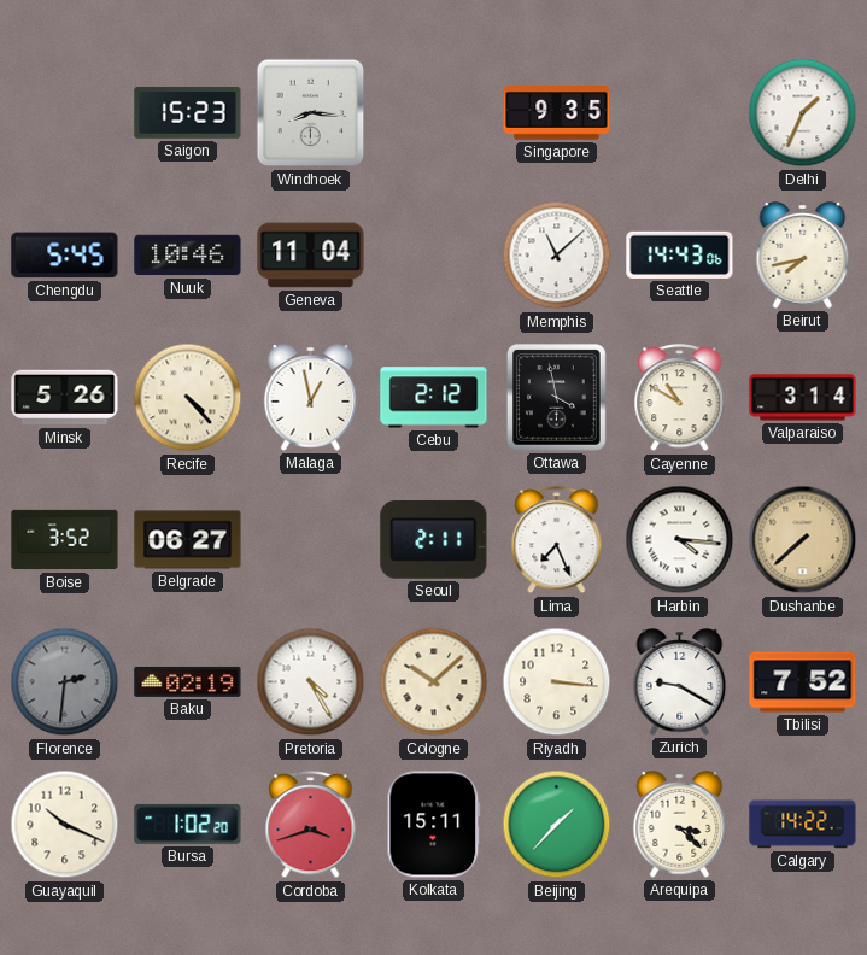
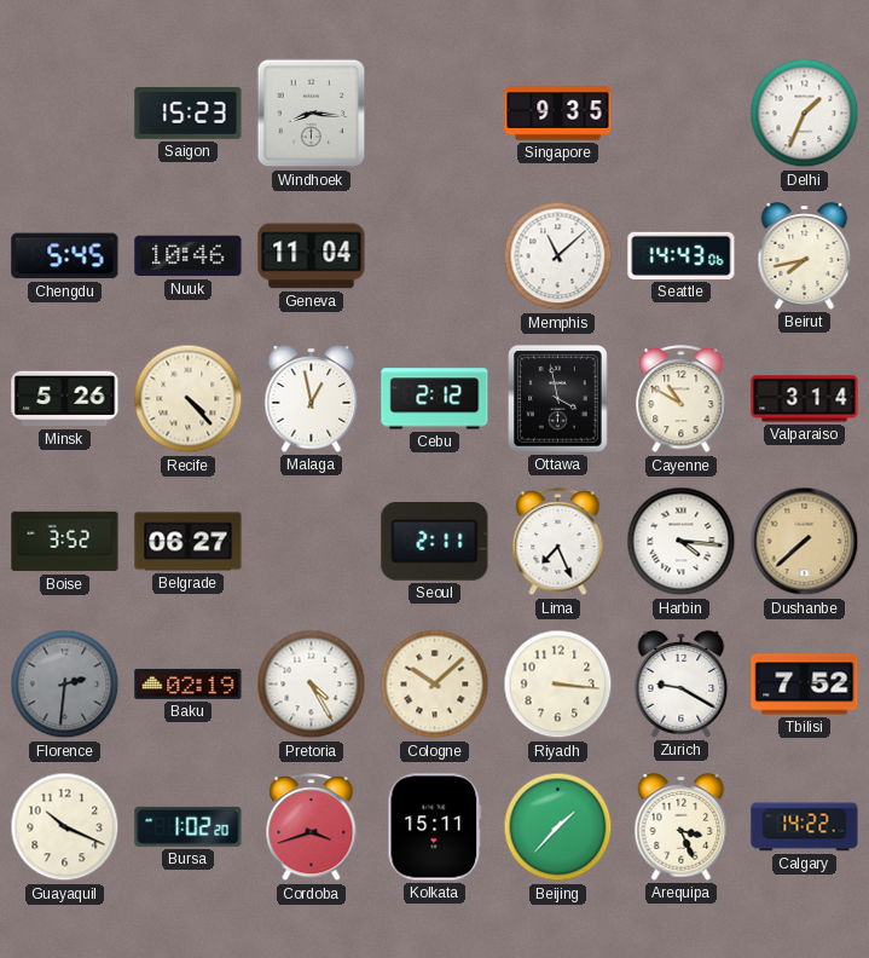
Arequipa: 3:22 -> 3:26 (682, 827)
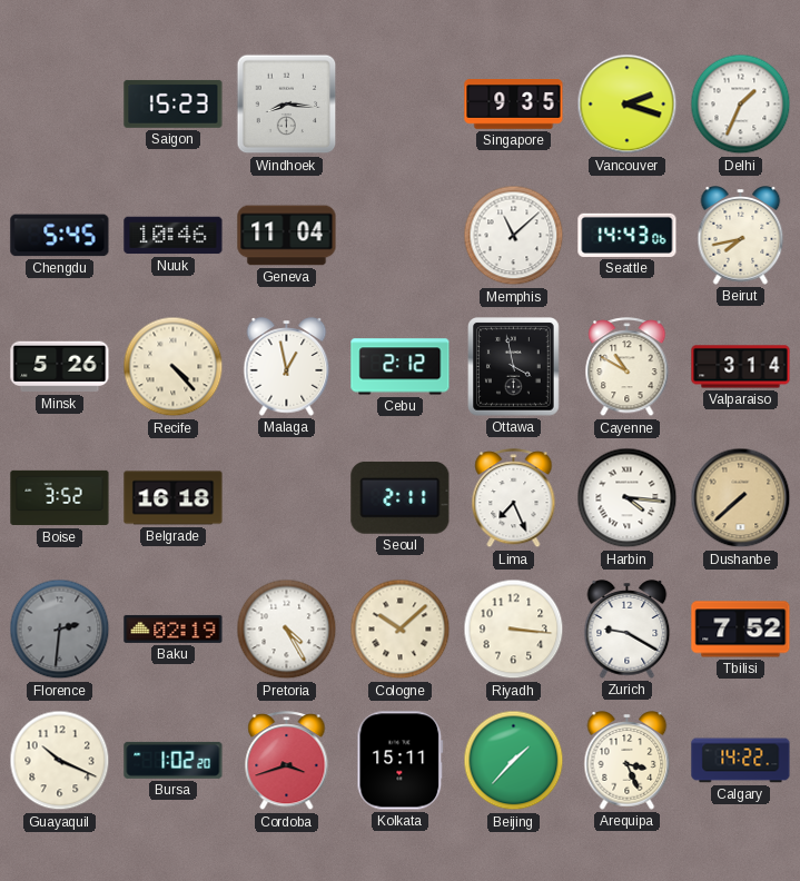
Vancouver: none -> 2:18 (628, 105)
Belgrade: 06:27 -> 16:18 (174, 498)
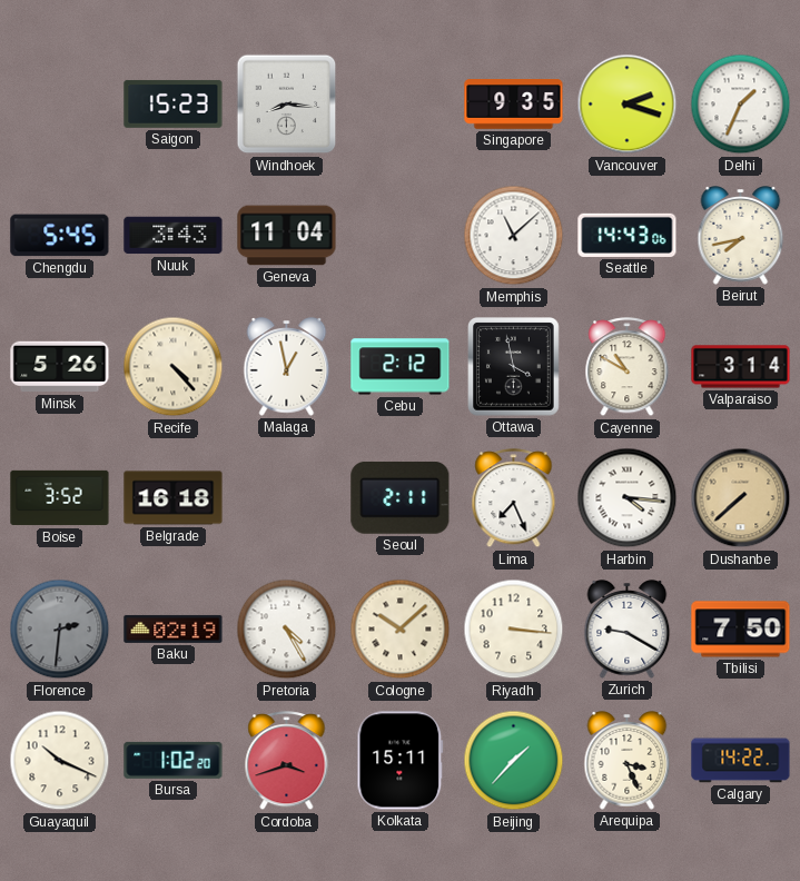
Nuuk: 10:46 -> 3:43 (174, 236)
Tbilisi: 7:52 -> 7:50 (741, 630)
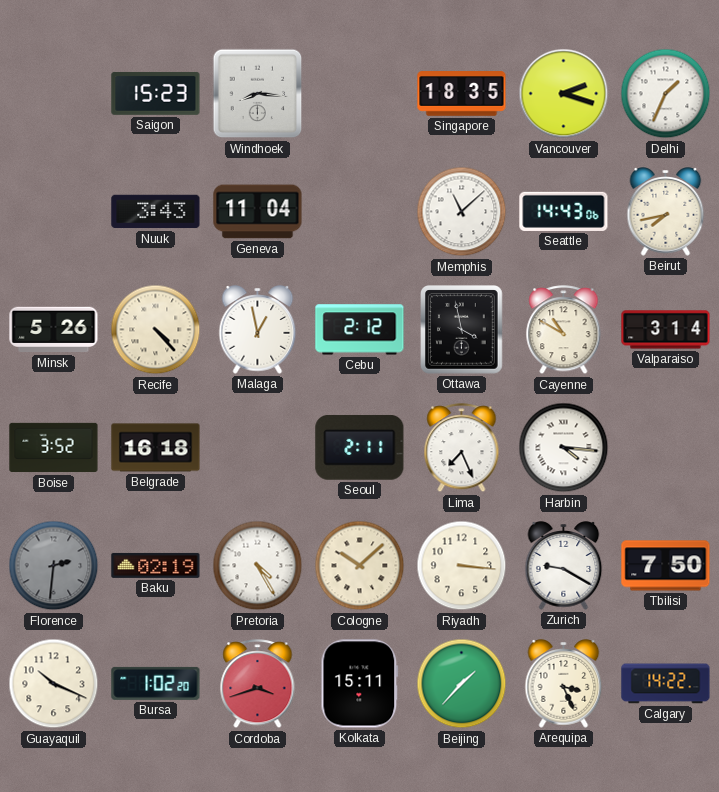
Singapore: 9:35 -> 18:35 (462, 94)
Chengdu: 5:45 -> none (60, 236)
Dushanbe: 7:38 -> none (741, 498)
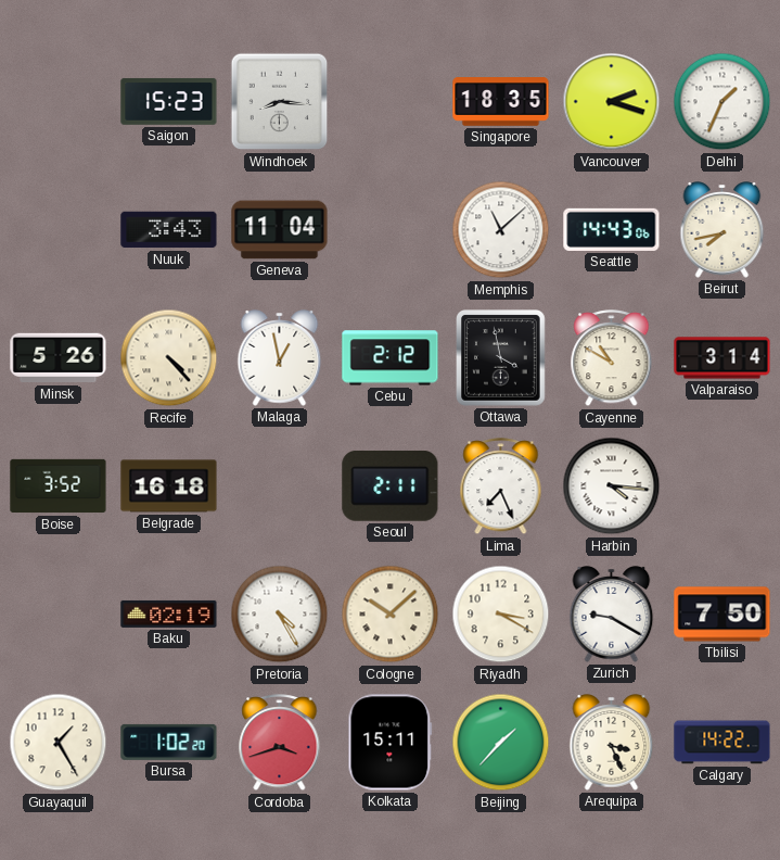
Florence: 2:31 -> none (54, 566)
Riyadh: 3:16 -> 3:20 (501, 615)
Guayaquil: 10:19 -> 1:25 (59, 743)
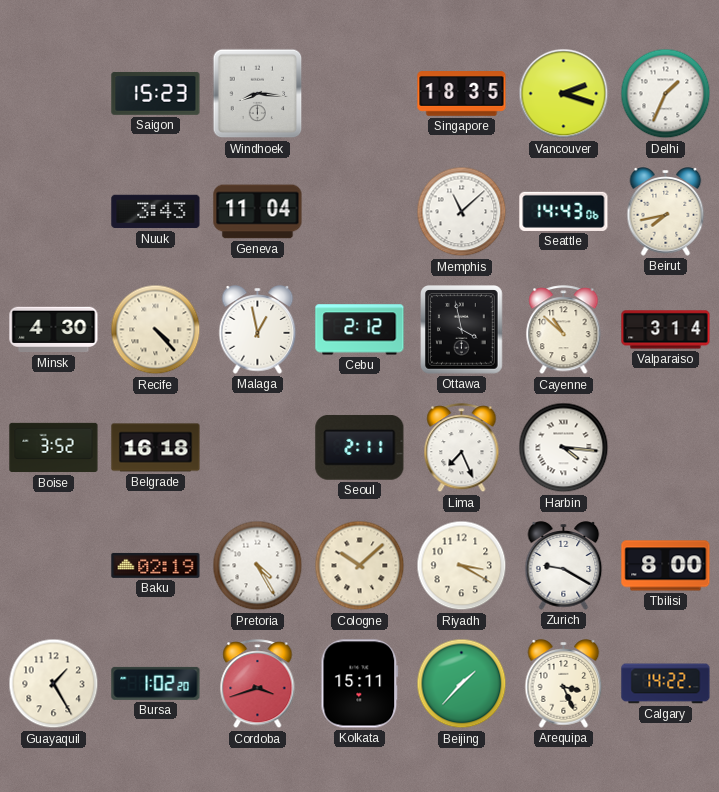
Minsk: 5:26 -> 4:30 (54, 330)
Cayenne: 10:50 -> 10:52 (564, 330)
Tbilisi: 7:50 -> 8:00 (666, 566)
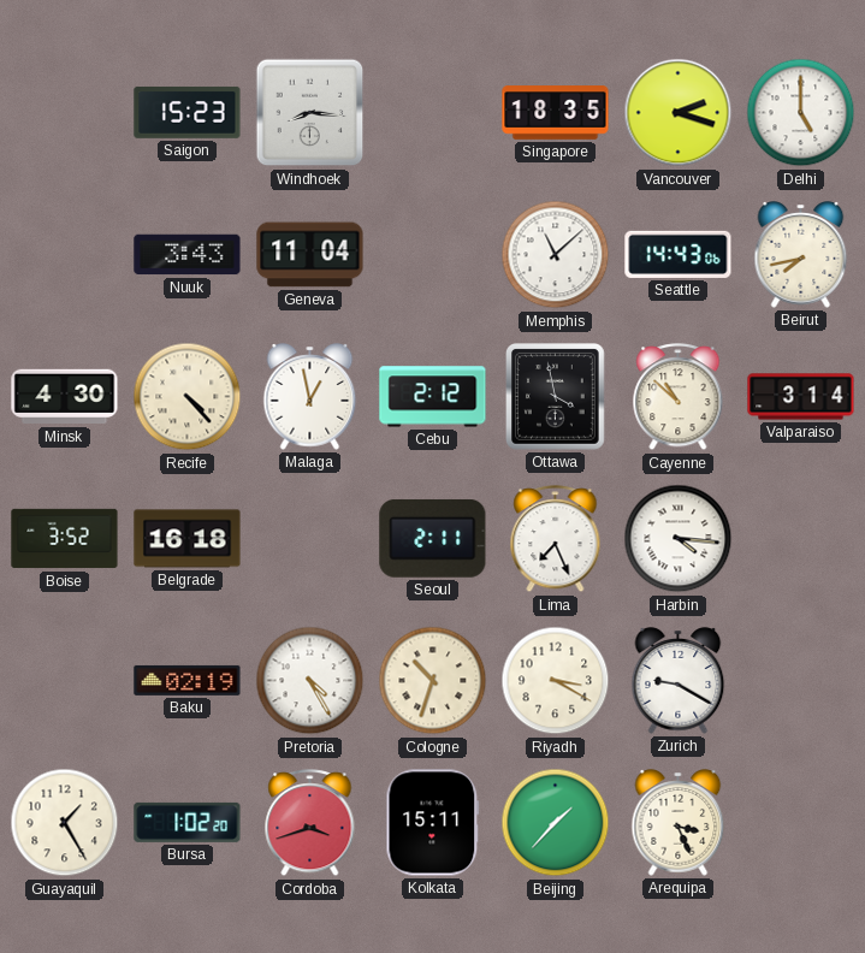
Delhi: 1:34 -> 5:00 (801, 113)
Cologne: 10:08 -> 10:33 (433, 681)
Tbilisi: 8:00 -> none (666, 566)
Calgary: 14:22 -> none (666, 684)
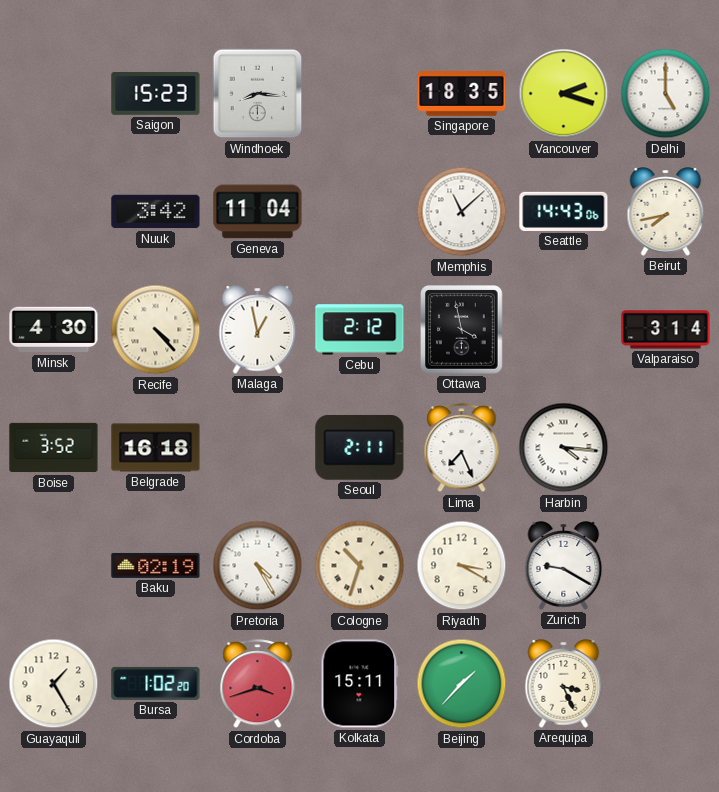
Nuuk: 3:43 -> 3:42 (156, 212)
Cayenne: 10:52 -> none (679, 397)
